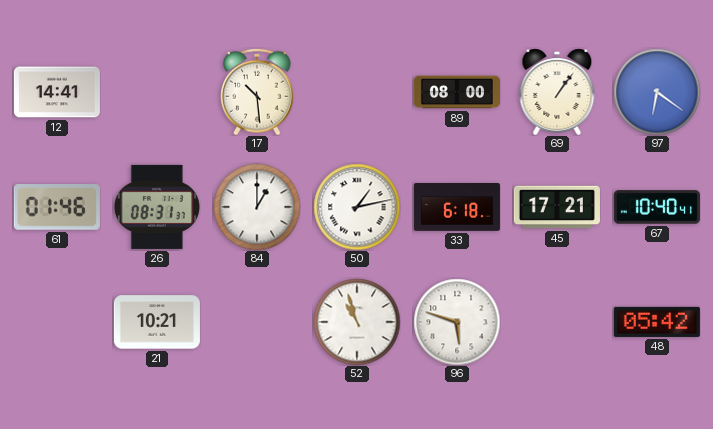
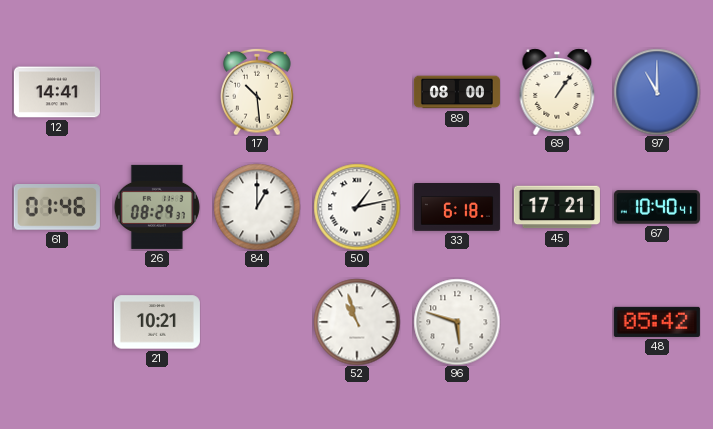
97: 6:21 -> 11:00 (657, 92)
26: 08:31 -> 08:29 (157, 207)
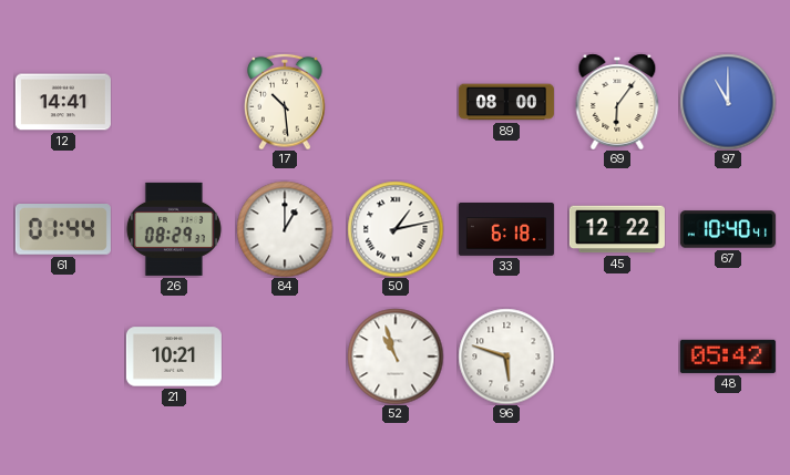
69: 1:06 -> 6:06 (617, 102)
61: 01:46 -> 01:44 (63, 230)
45: 17:21 -> 12:22 (617, 229)
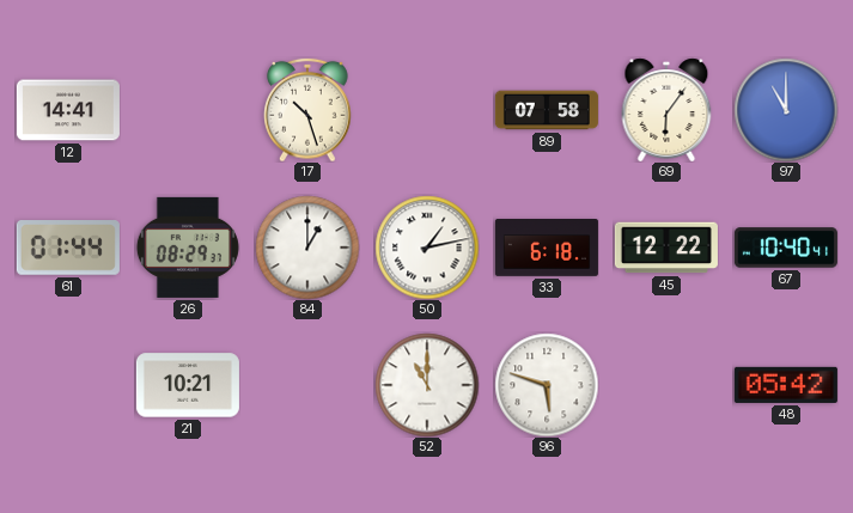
17: 10:29 -> 10:27 (307, 110)
89: 08:00 -> 07:58 (547, 110)
52: 10:57 -> 11:00 (427, 385)
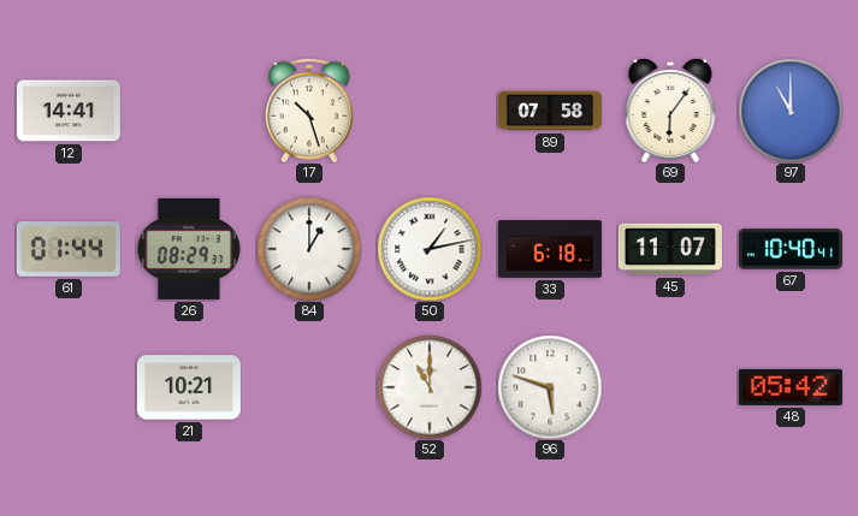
45: 12:22 -> 11:07 (670, 249)
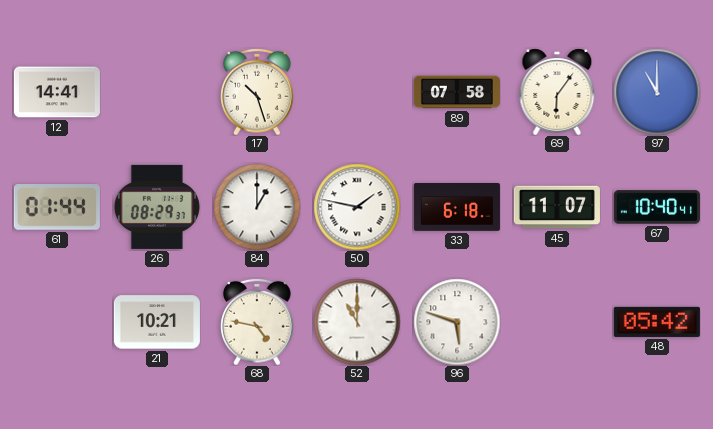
50: 1:13 -> 1:47 (357, 207)
68: none -> 4:47 (257, 322)
